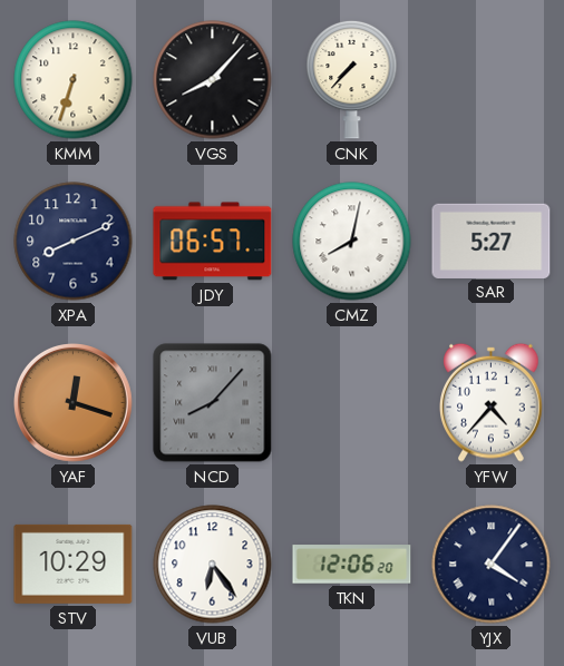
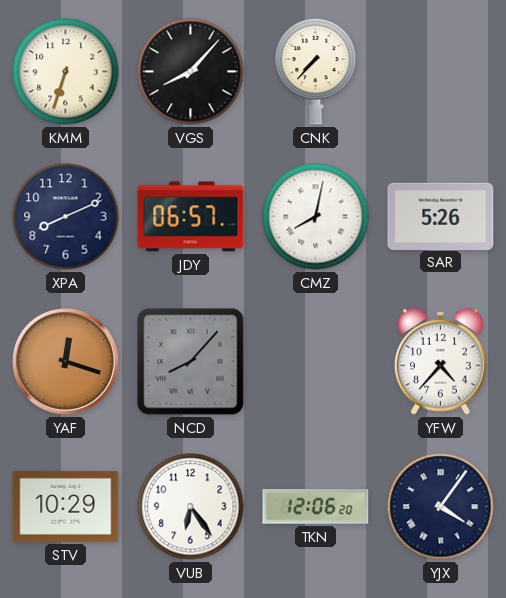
SAR: 5:27 -> 5:26 (441, 216)
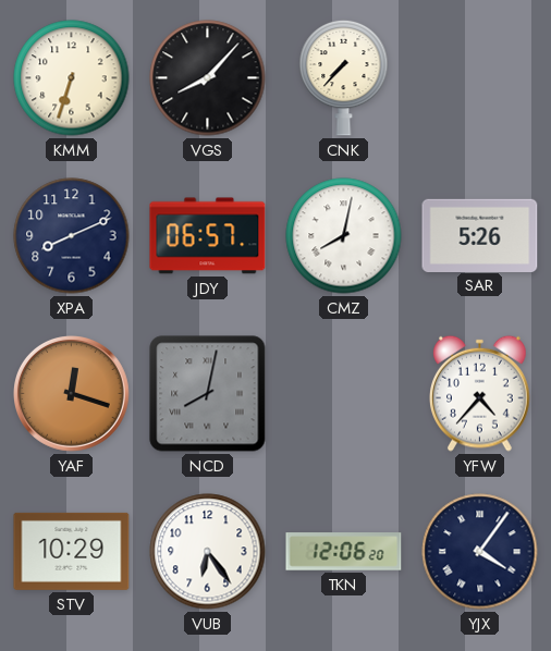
NCD: 8:07 -> 8:02 (208, 394)
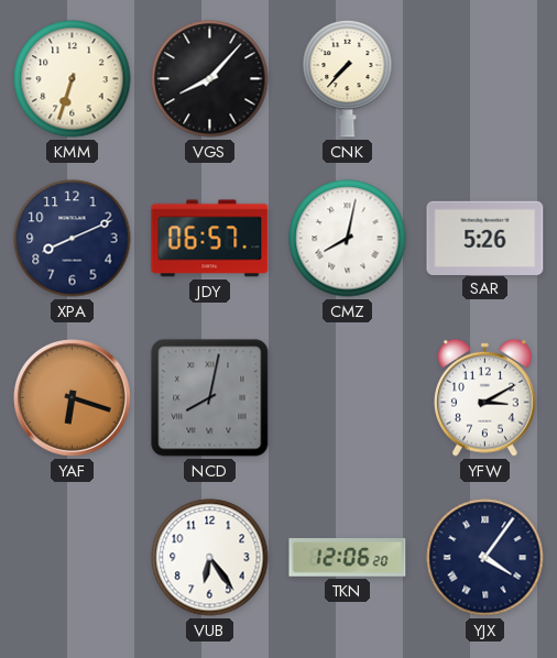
YAF: 12:18 -> 6:18 (73, 398)
YFW: 4:37 -> 3:10 (485, 397)
STV: 10:29 -> none (72, 551)
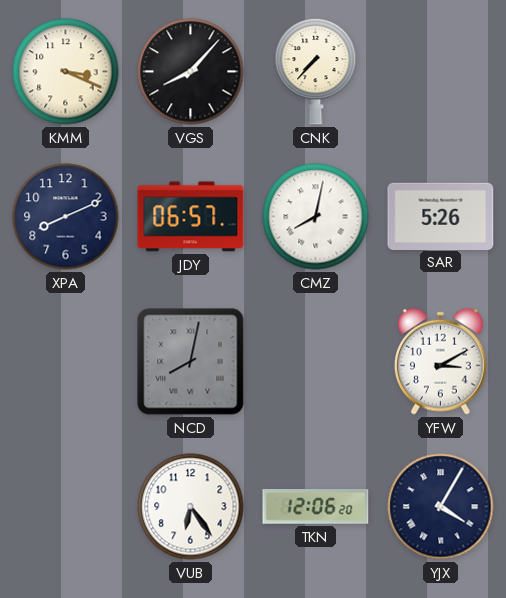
KMM: 6:33 -> 3:19 (66, 72)
YAF: 6:18 -> none (73, 398)
YJX: 4:06 -> 4:05 (441, 507)
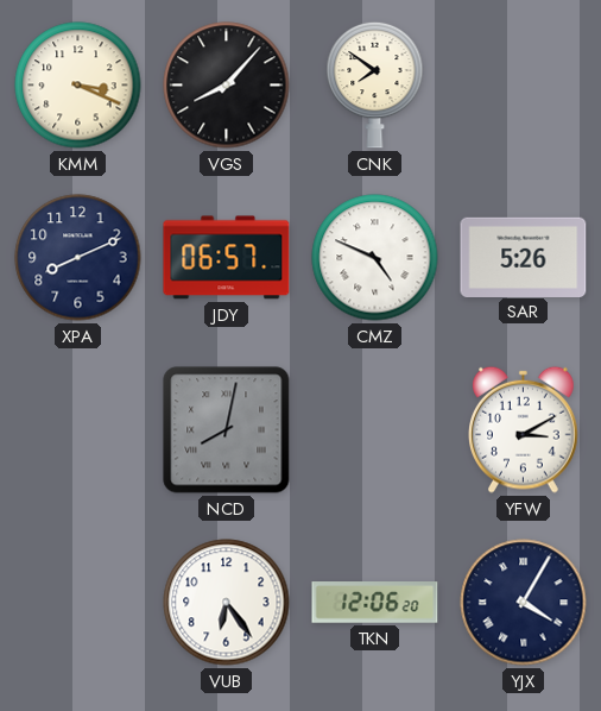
CNK: 7:37 -> 7:51 (375, 84)
CMZ: 8:02 -> 4:49 (375, 258)
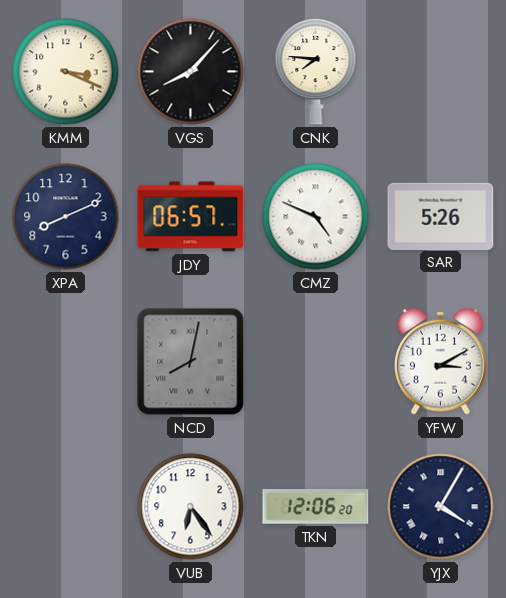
CNK: 7:51 -> 7:46 (316, 71)
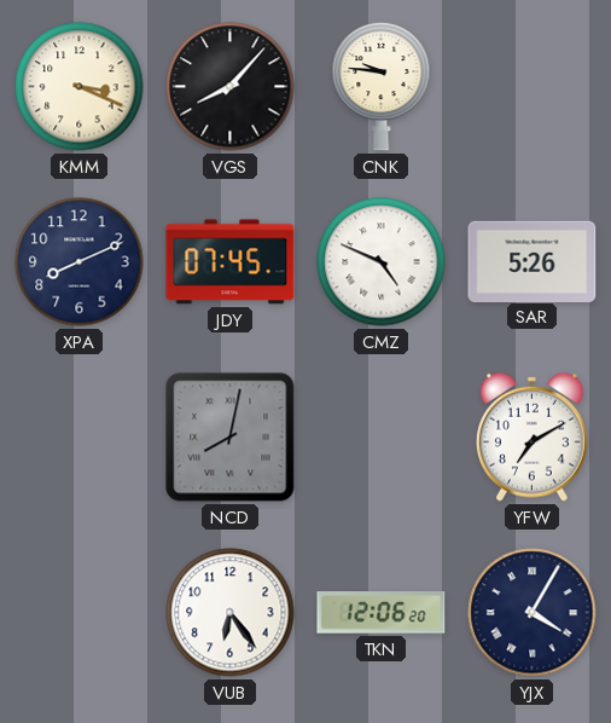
CNK: 7:46 -> 9:46 (382, 86)
JDY: 06:57 -> 07:45 (231, 262)
YFW: 3:10 -> 7:10 (533, 436)
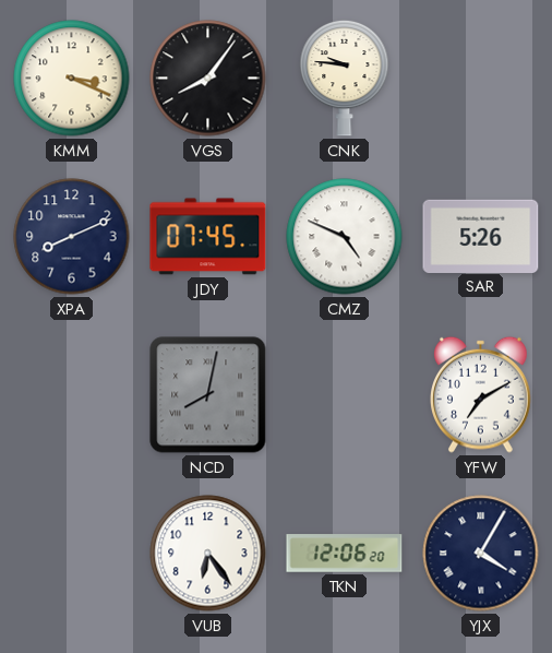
VGS: 8:07 -> 8:06 (208, 79)
